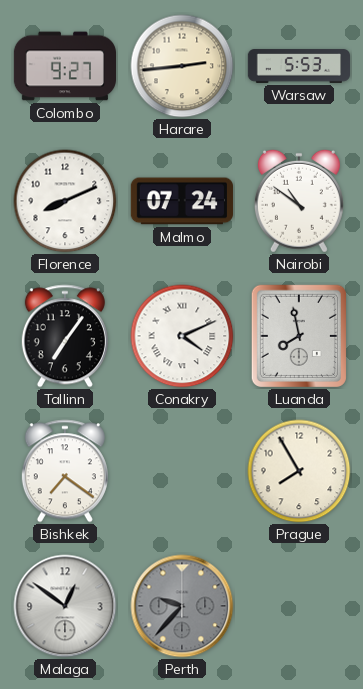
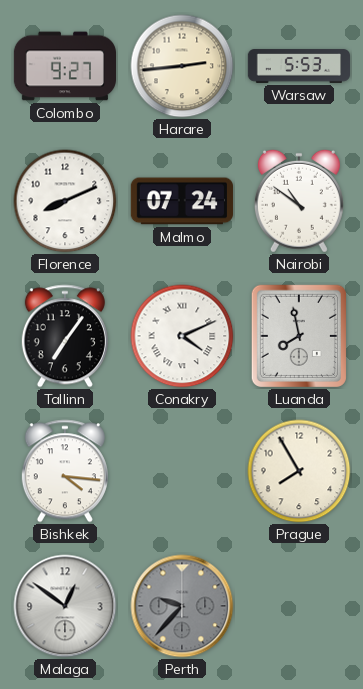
Bishkek: 7:21 -> 4:16 (65, 471)
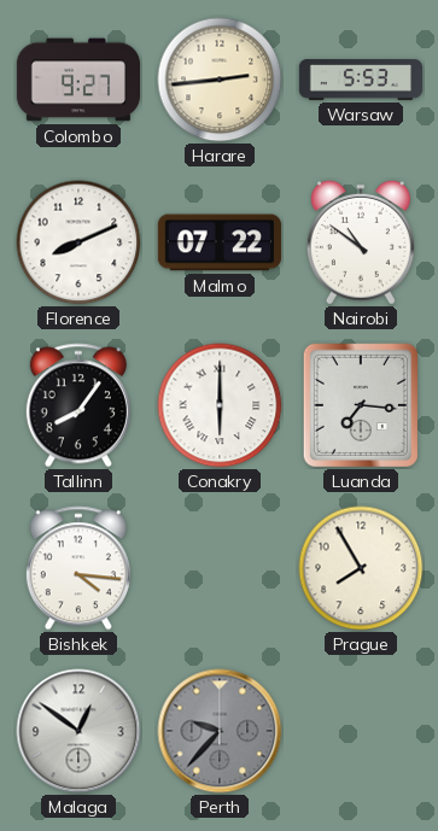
Malmo: 07:24 -> 07:22 (220, 242)
Tallinn: 7:06 -> 8:06 (78, 405)
Conakry: 4:11 -> 6:00 (220, 405)
Luanda: 7:58 -> 7:16 (361, 405)
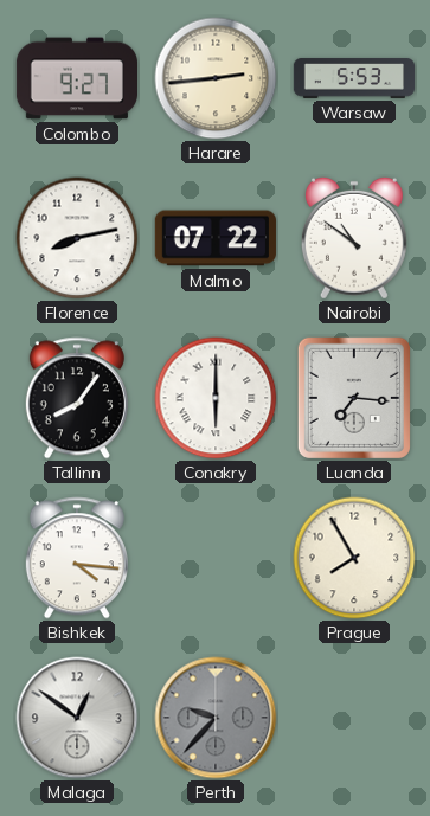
Florence: 8:11 -> 8:13 (77, 238)
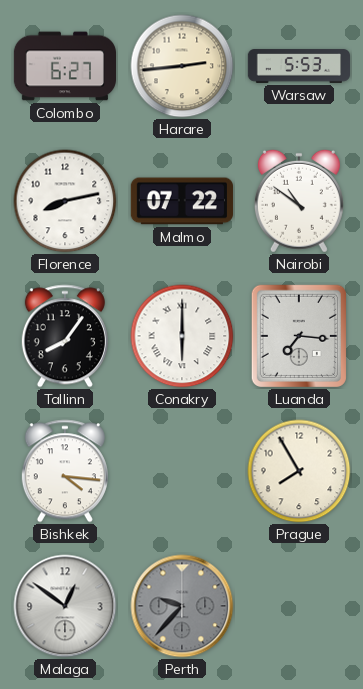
Colombo: 9:27 -> 6:27 (64, 66)
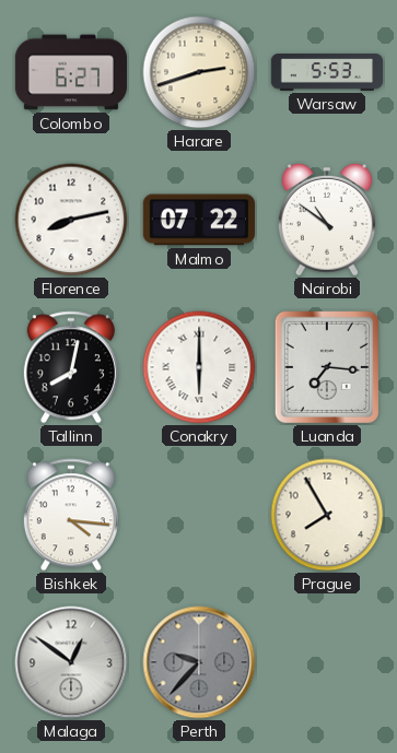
Harare: 2:44 -> 2:42 (199, 72)
Tallinn: 8:06 -> 8:02 (71, 367)
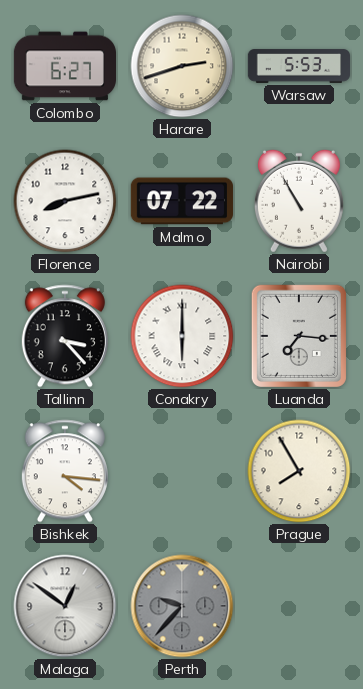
Nairobi: 10:51 -> 10:55 (299, 201)
Tallinn: 8:02 -> 3:23 (65, 336)
